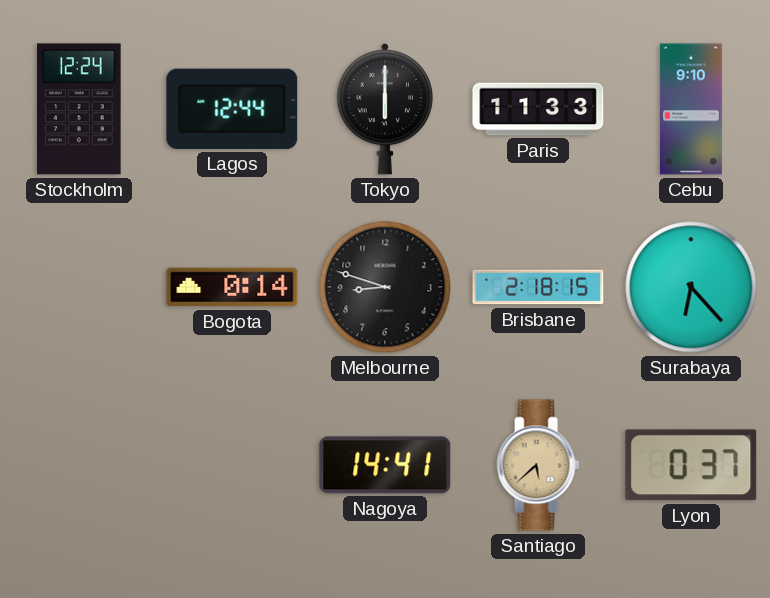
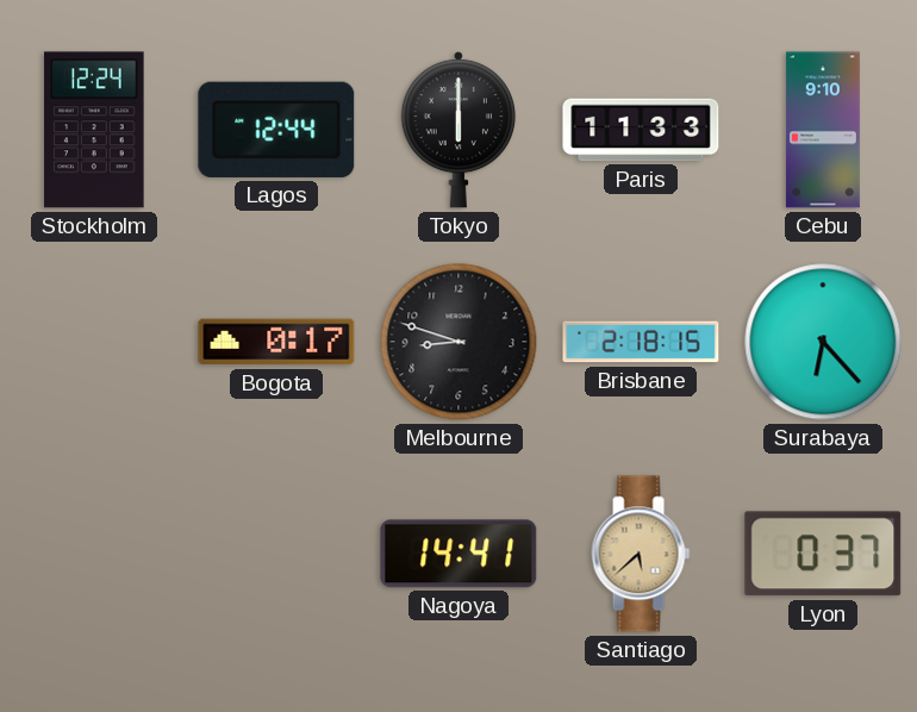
Bogota: 0:14 -> 0:17 (276, 342)
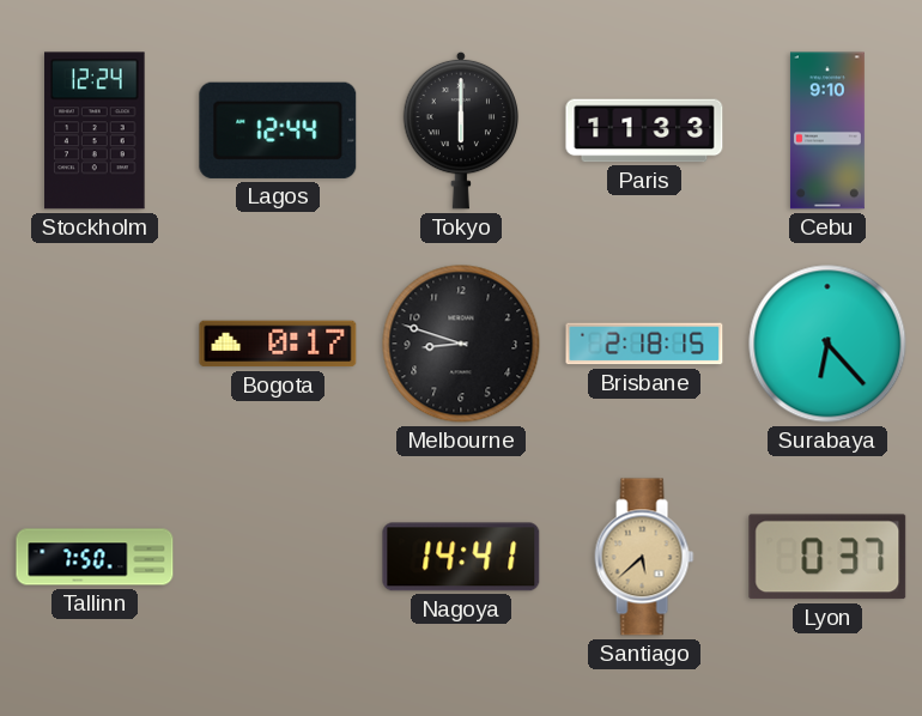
Tallinn: none -> 7:50 (95, 557)
